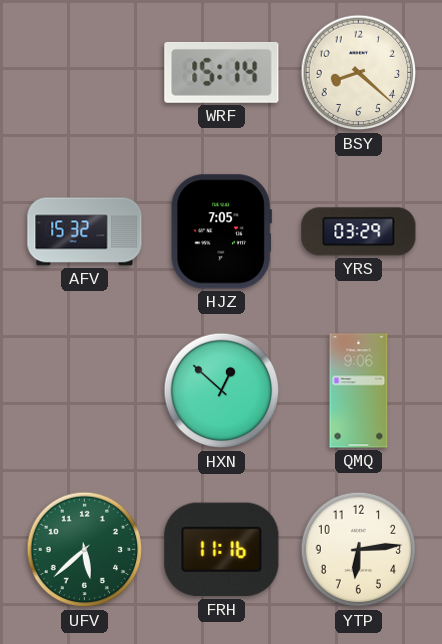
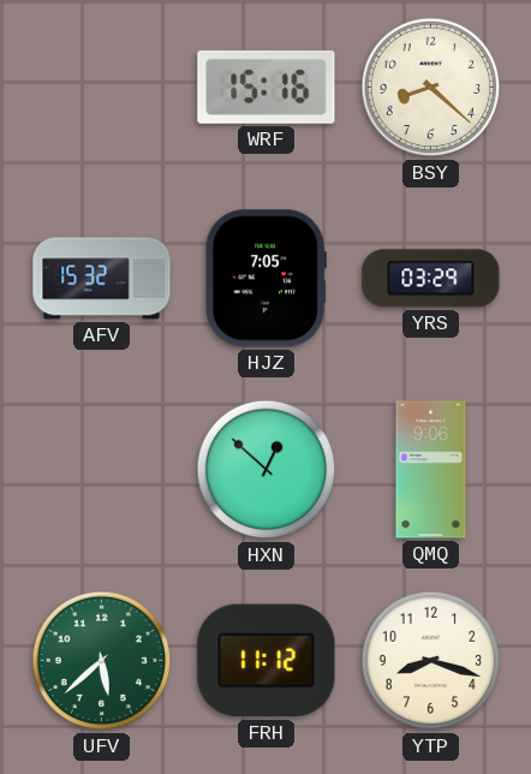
WRF: 15:14 -> 15:16 (267, 87)
FRH: 11:16 -> 11:12 (267, 661)
YTP: 6:14 -> 8:18 (431, 661)
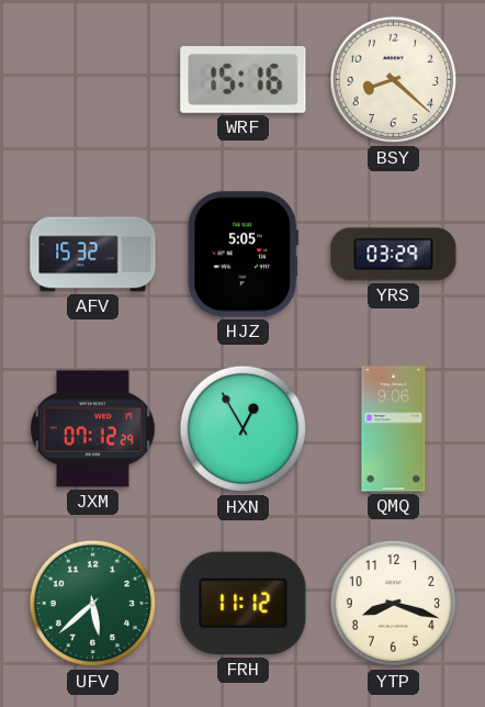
HJZ: 7:05 -> 5:05 (243, 255)
JXM: none -> 07:12 (92, 429)
HXN: 12:52 -> 12:55 (244, 429)
